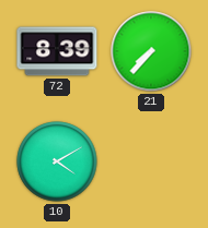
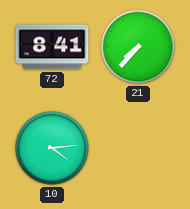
72: 8:39 -> 8:41 (52, 47)
10: 4:10 -> 4:14 (52, 148)
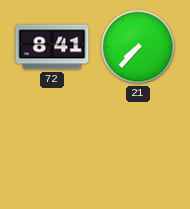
10: 4:14 -> none (52, 148)
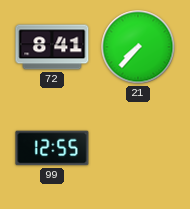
99: none -> 12:55 (52, 148)
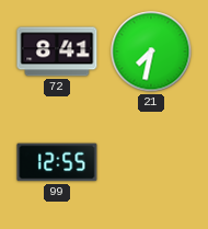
21: 7:37 -> 7:32 (151, 51)
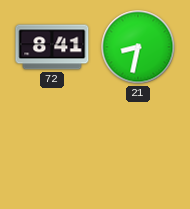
21: 7:32 -> 8:32 (138, 47)
99: 12:55 -> none (57, 162)
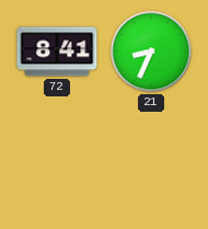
21: 8:32 -> 8:34 (151, 51)
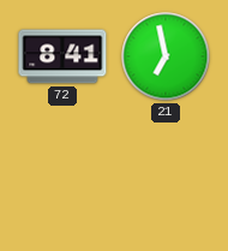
21: 8:34 -> 6:58 (166, 56)
